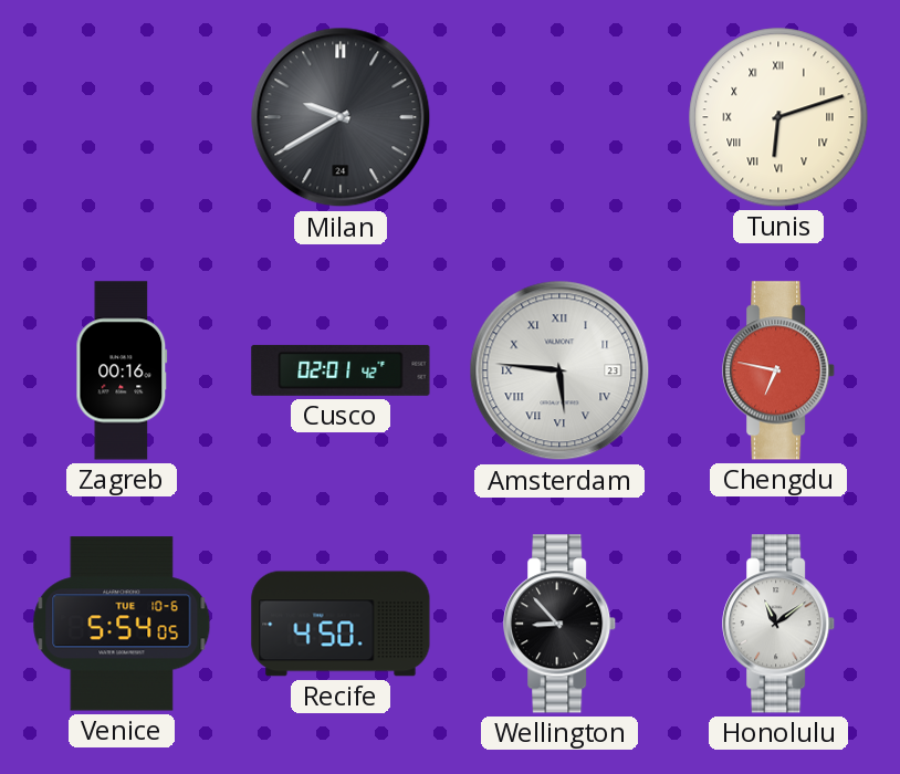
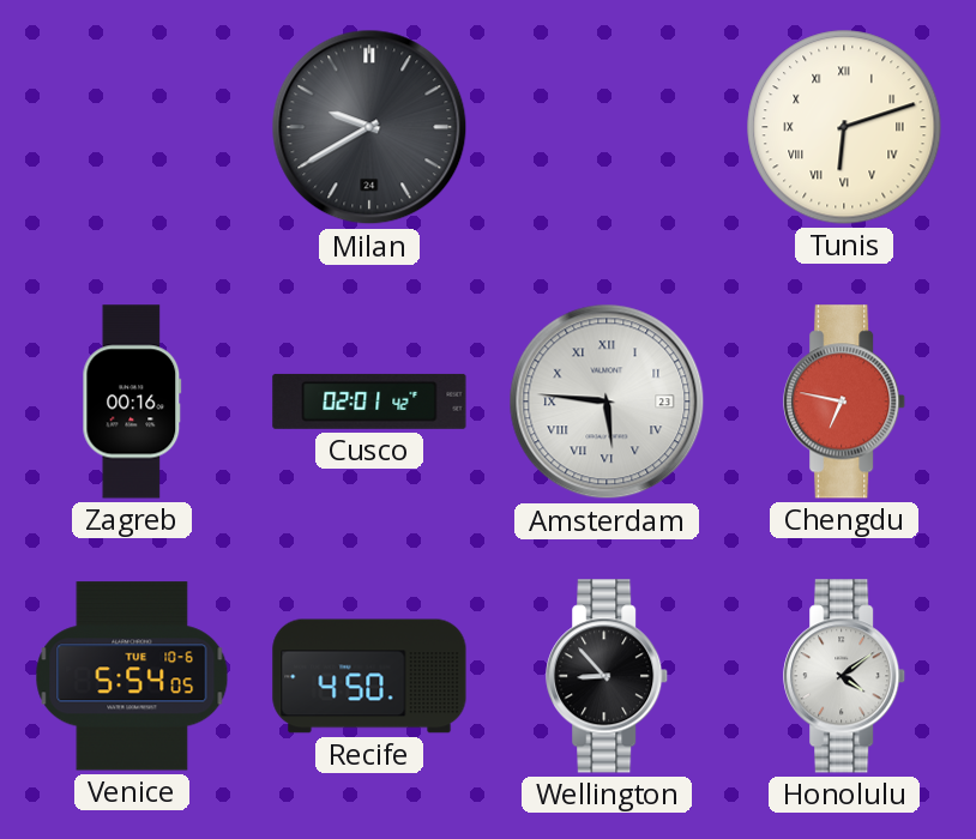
Honolulu: 11:09 -> 4:09 (845, 676)
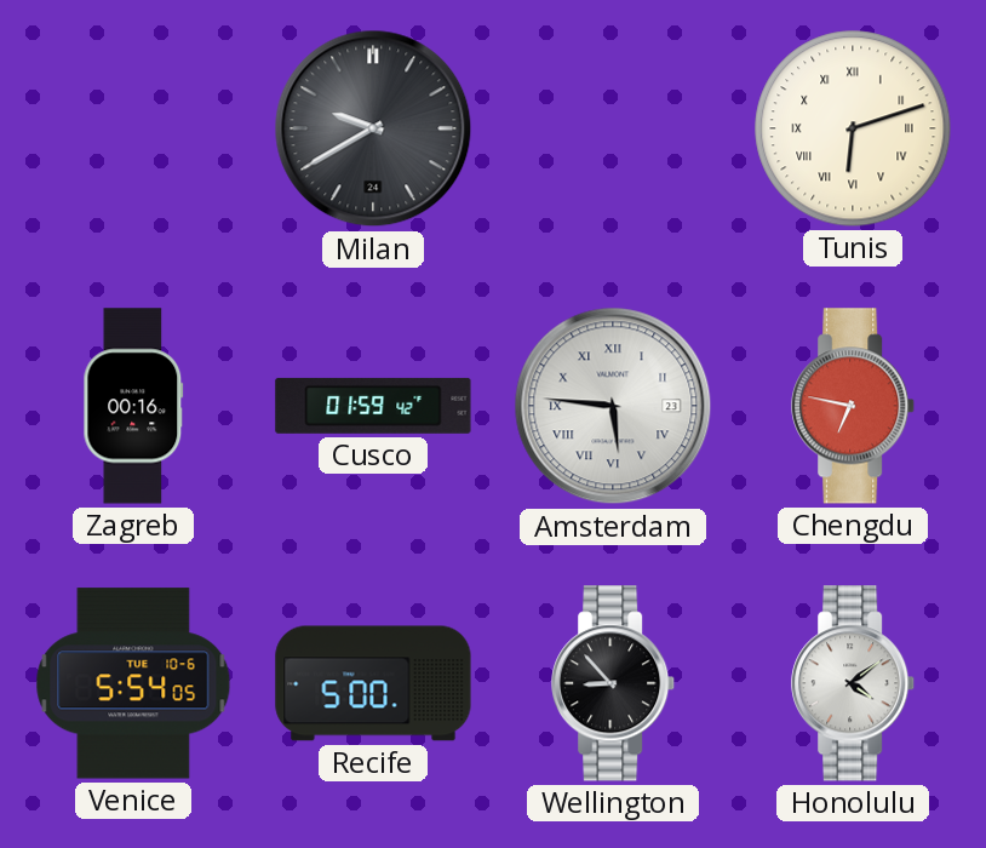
Cusco: 02:01 -> 01:59 (373, 406)
Recife: 4:50 -> 5:00 (373, 683)
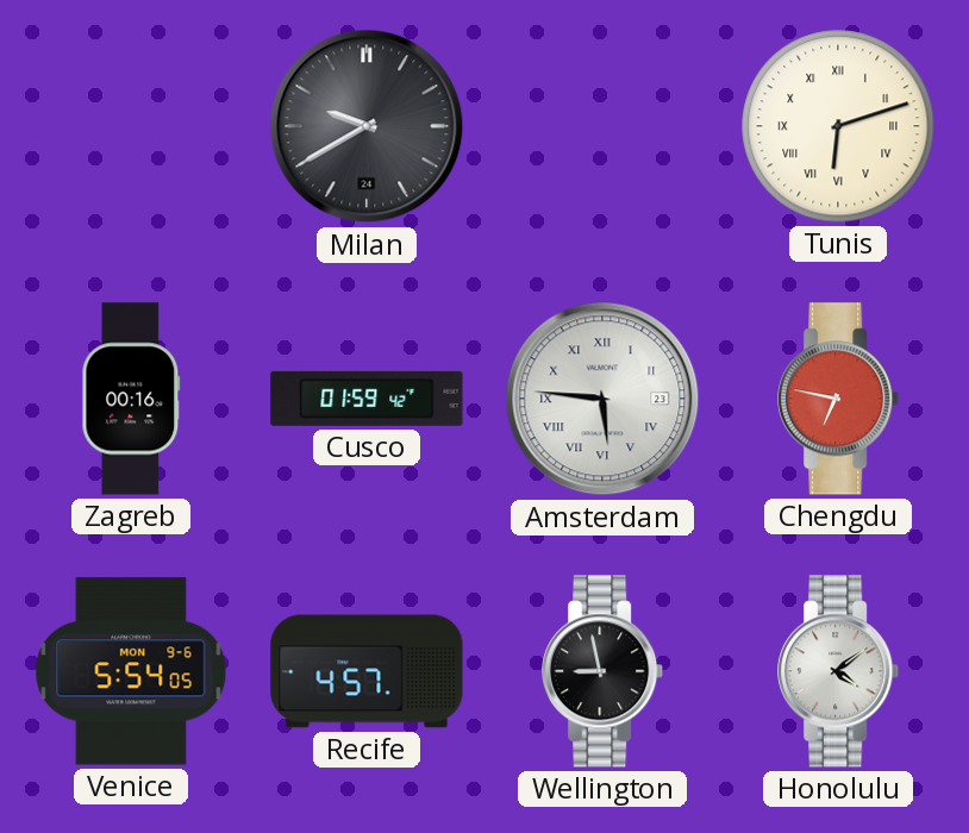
Venice date: TUE 10-6 -> MON 9-6 (131, 671)
Recife: 5:00 -> 4:57 (367, 671)
Wellington: 8:53 -> 8:58 (604, 671)
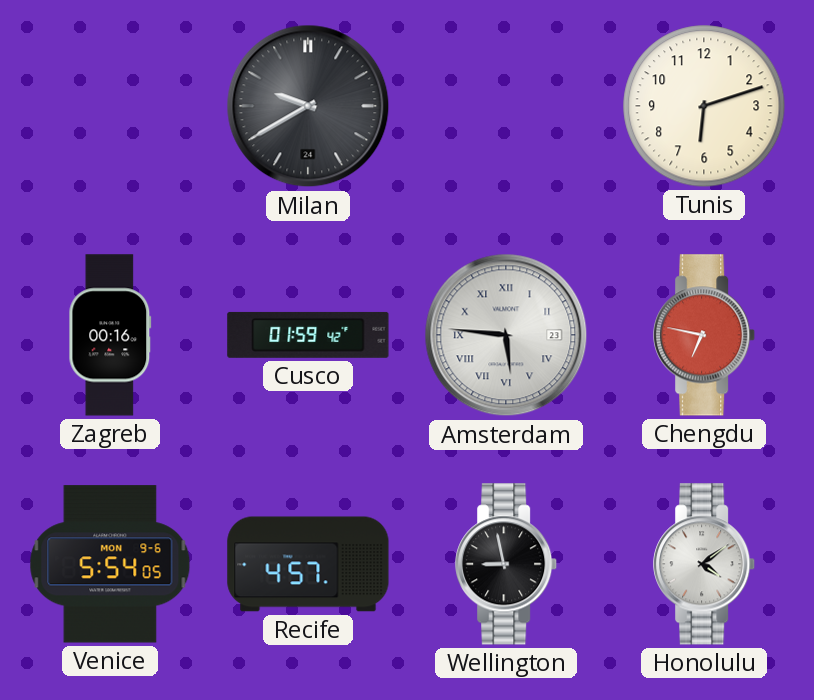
Tunis numerals: Roman -> Arabic (704, 106)
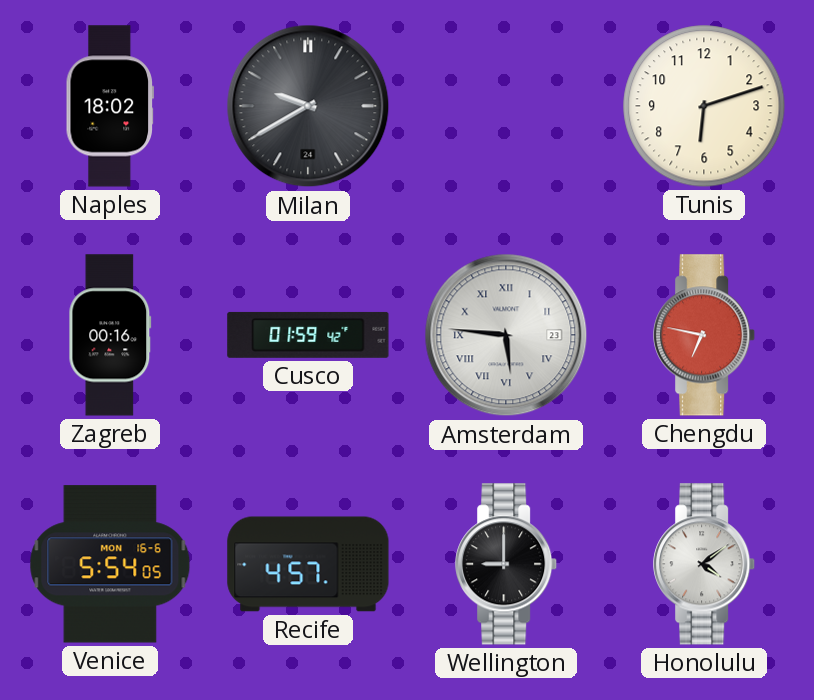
Naples: none -> 18:02 (109, 106)
Venice date: MON 9-6 -> MON 16-6 (110, 564)
Wellington: 8:58 -> 9:00 (507, 564)
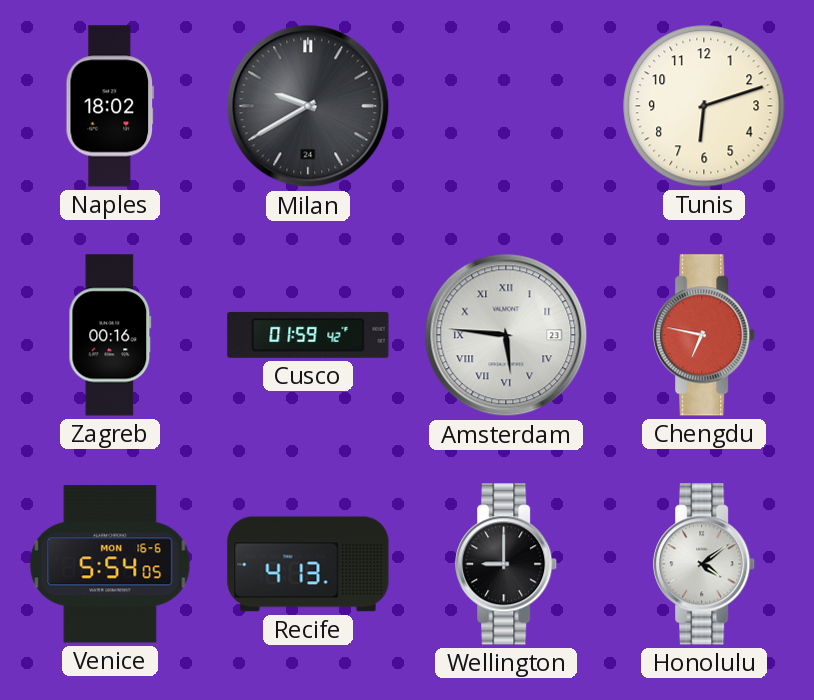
Recife: 4:57 -> 4:13 (308, 564)
